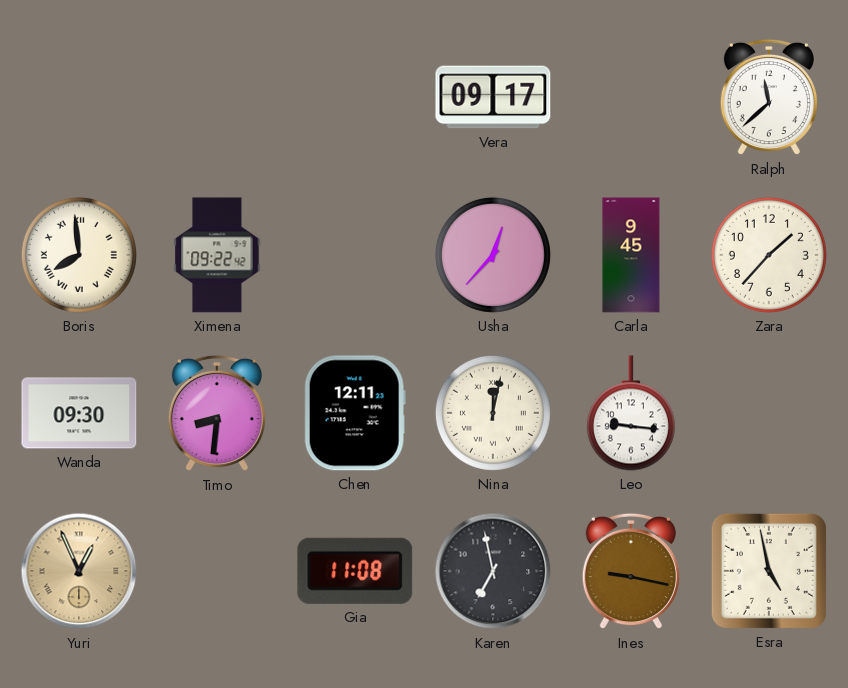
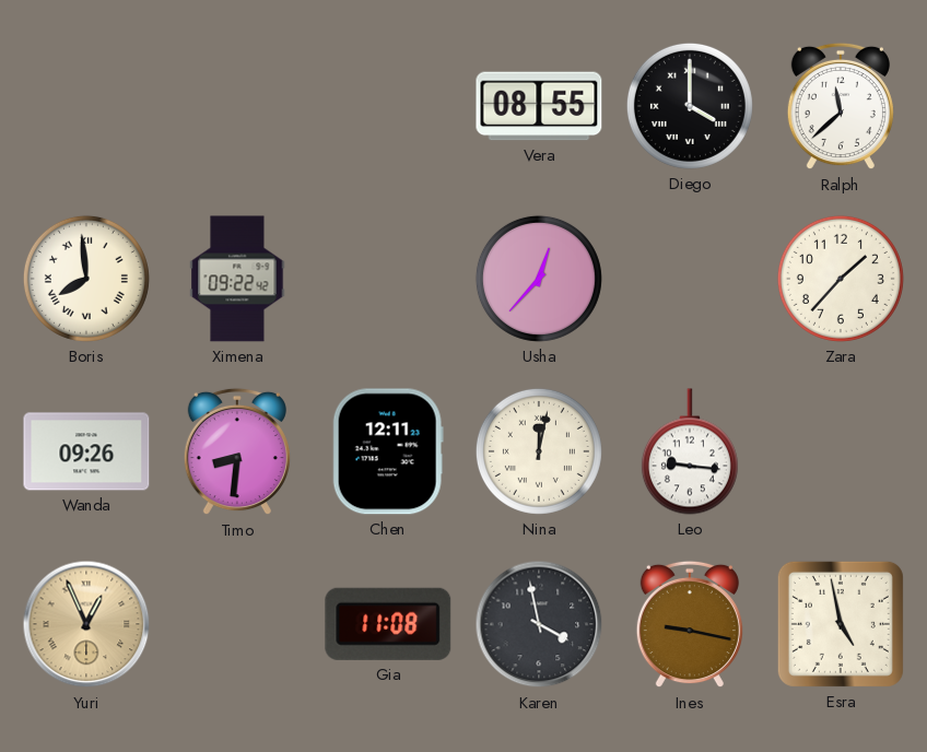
Vera: 09:17 -> 08:55 (539, 106)
Diego: none -> 4:00 (690, 106)
Carla: 9:45 -> none (631, 255)
Wanda: 09:30 -> 09:26 (86, 451)
Karen: 6:58 -> 3:58 (539, 624)
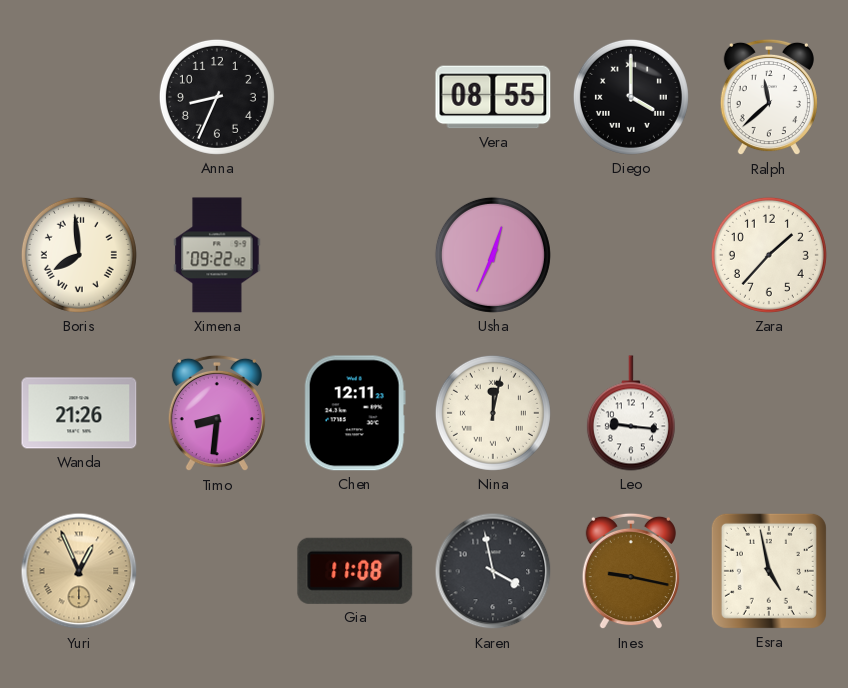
Anna: none -> 8:34 (217, 97)
Usha: 12:37 -> 12:34 (493, 255)
Wanda: 09:26 -> 21:26 (79, 413)
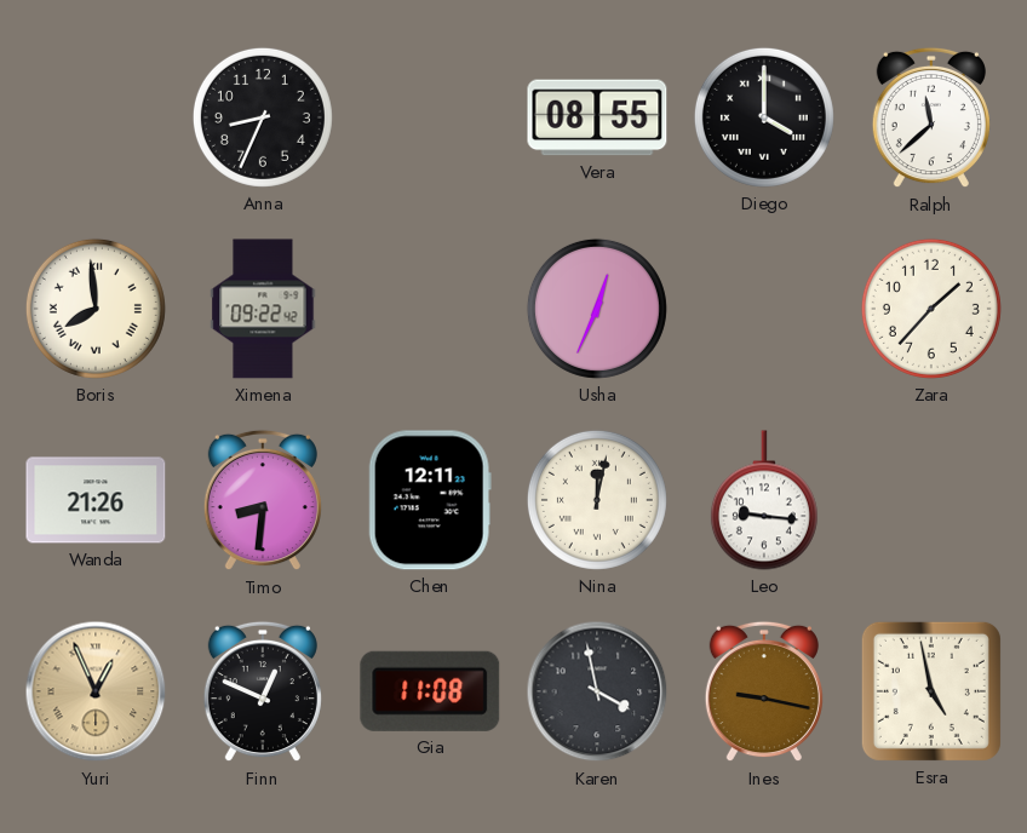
Finn: none -> 12:49 (263, 691)
